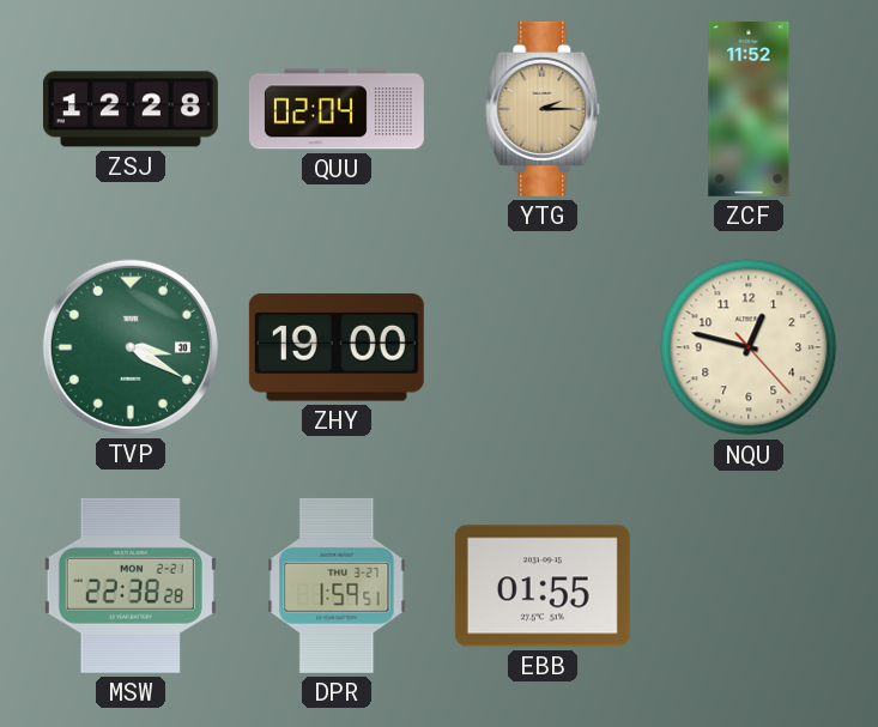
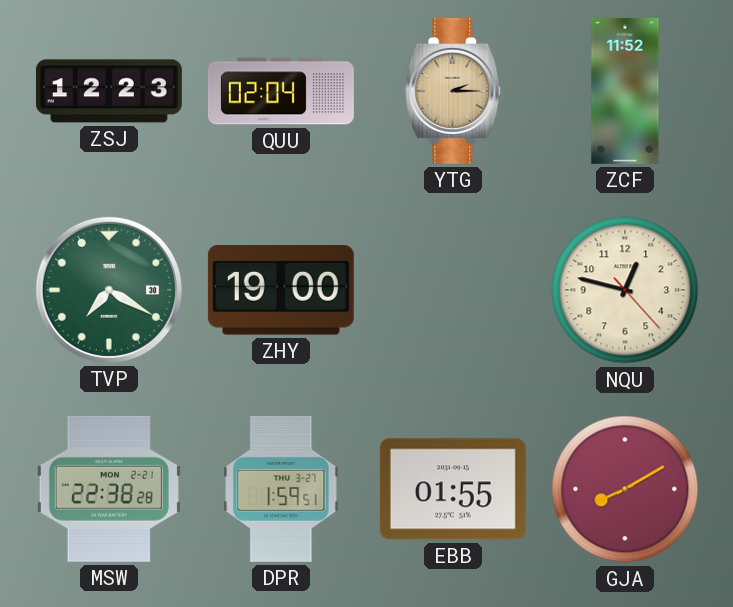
ZSJ: 12:28 -> 12:23 (109, 91)
TVP: 3:20 -> 7:20 (109, 290)
GJA: none -> 8:10 (625, 489)
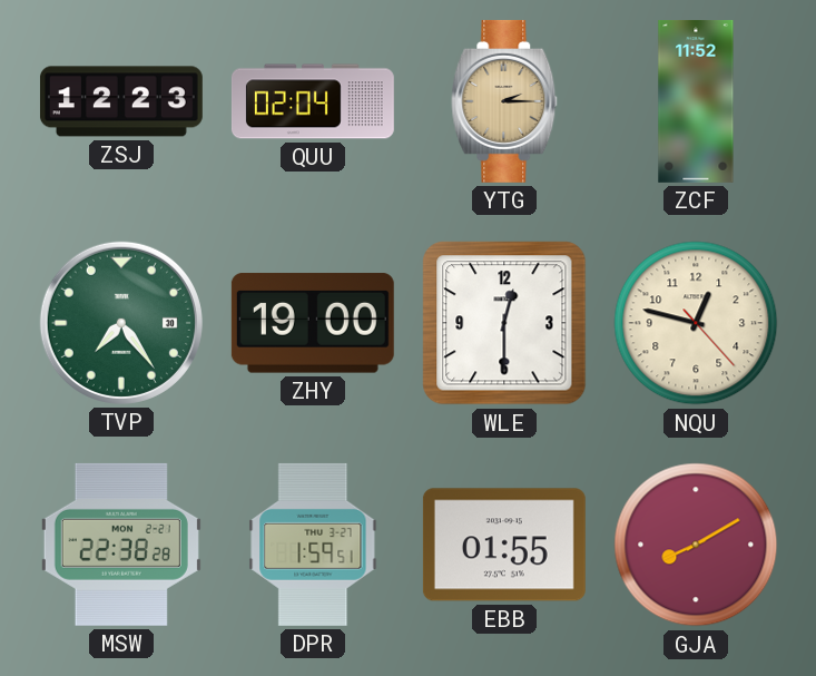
TVP: 7:20 -> 7:24 (121, 323)
WLE: none -> 12:30 (504, 323)
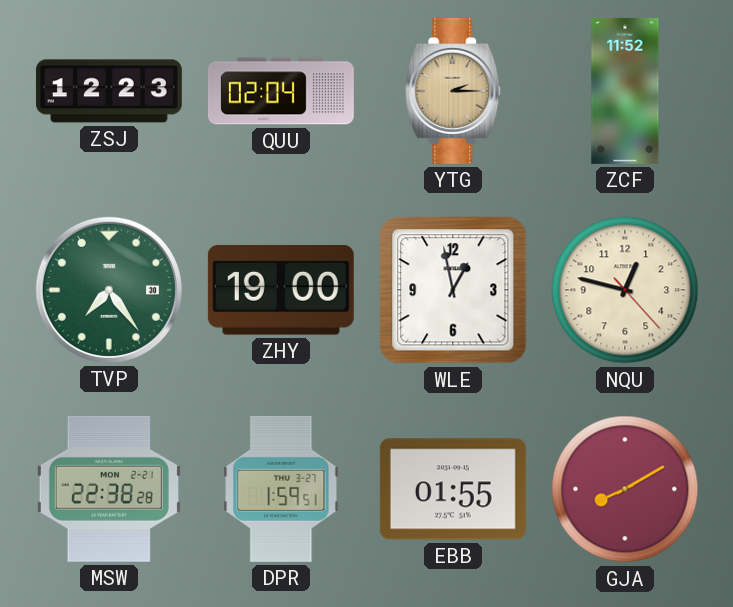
WLE: 12:30 -> 12:58 (453, 290)
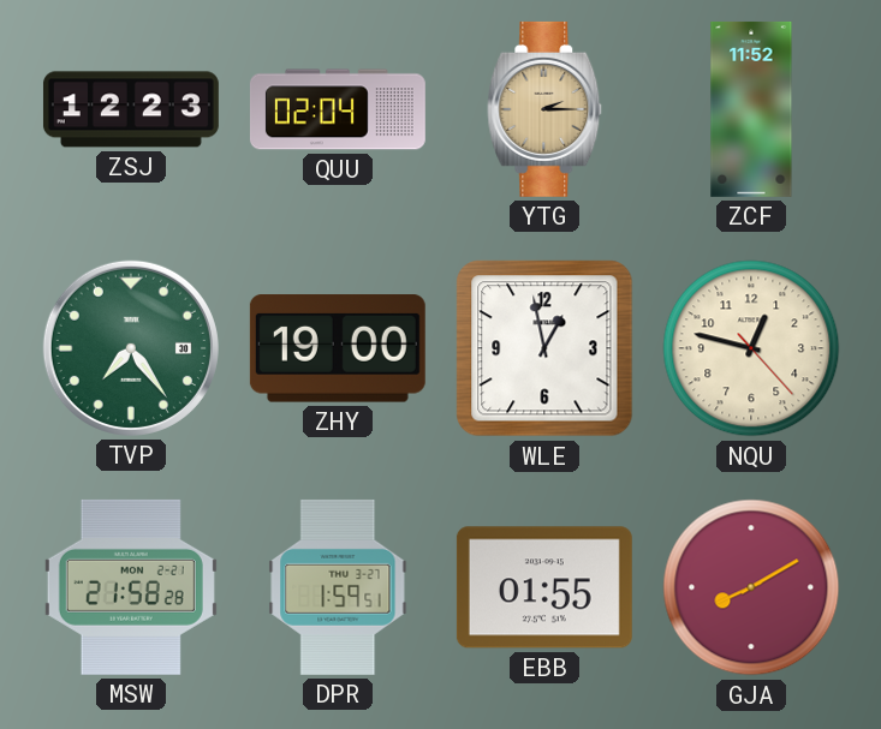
MSW: 22:38 -> 21:58 (131, 587)
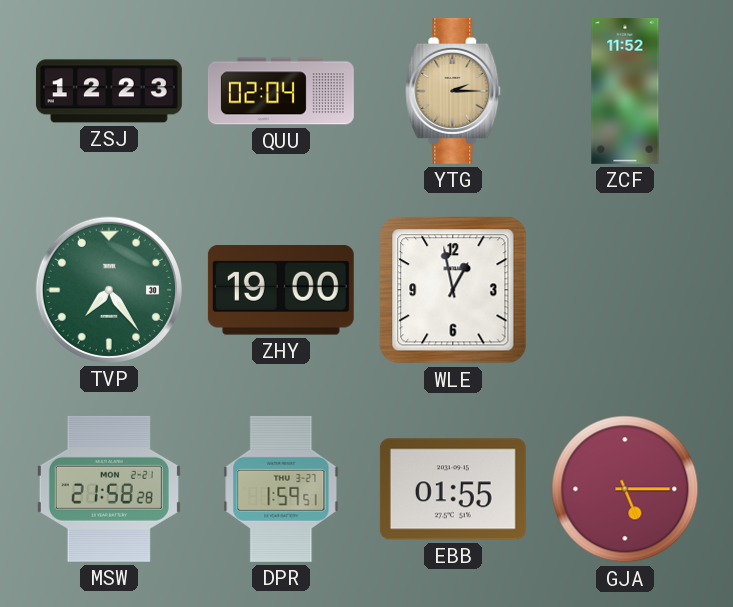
NQU: 12:47 -> none (751, 348)
GJA: 8:10 -> 5:15 (625, 489)
